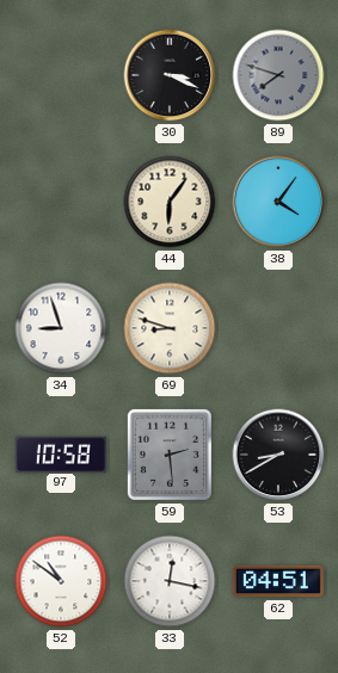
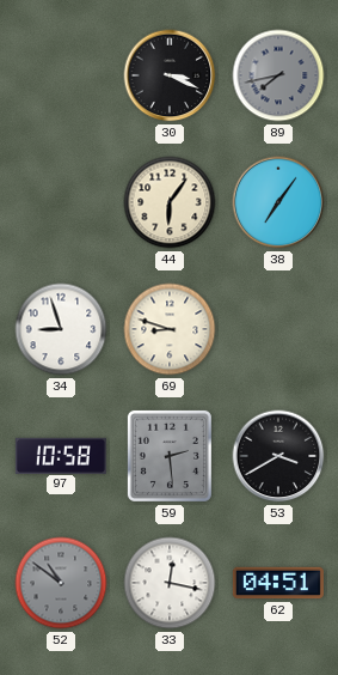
89: 7:48 -> 7:43 (278, 75)
38: 4:06 -> 7:06 (278, 202)
53: 8:40 -> 3:40 (278, 456)
52 dial: white -> grey (61, 583)
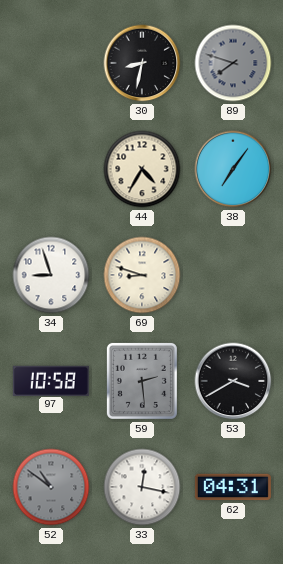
30: 3:19 -> 8:32 (142, 63)
89: 7:43 -> 7:48 (233, 63)
44: 6:06 -> 4:35 (142, 169)
62: 04:51 -> 04:31 (233, 487)
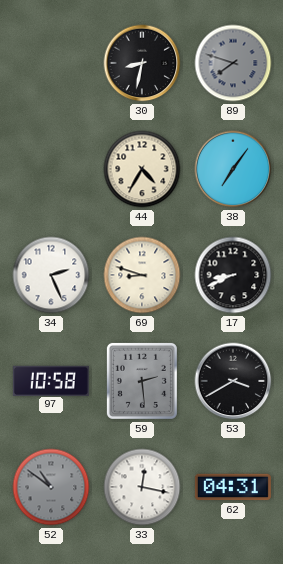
34: 8:57 -> 2:26 (51, 275)
17: none -> 8:41 (233, 275)
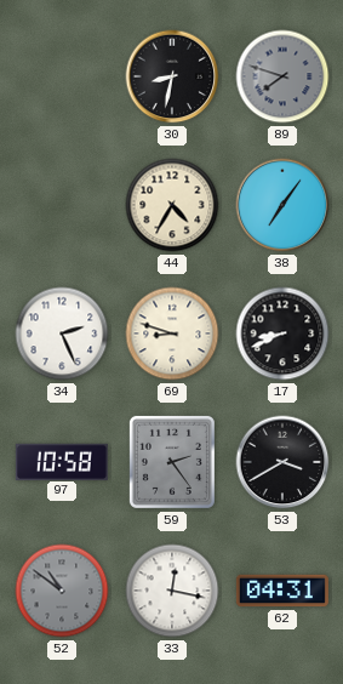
59: 2:29 -> 2:24 (172, 462)
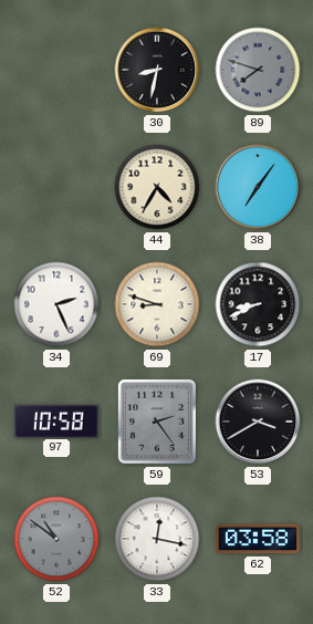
62: 04:31 -> 03:58 (258, 539)
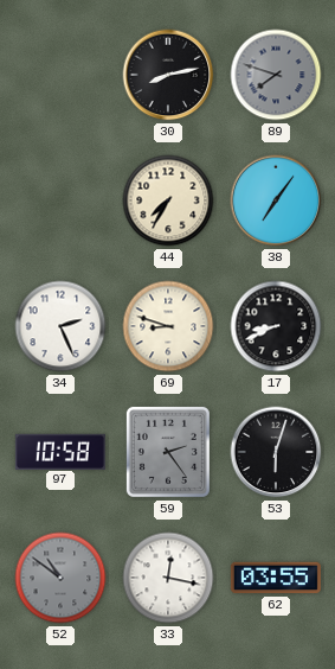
30: 8:32 -> 8:13 (168, 75)
44: 4:35 -> 7:35 (168, 200)
53: 3:40 -> 6:03 (276, 452)
62: 03:58 -> 03:55 (276, 578)
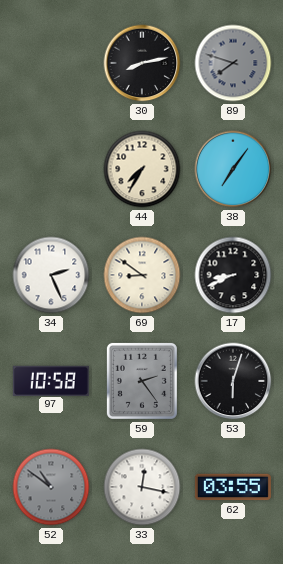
69: 8:48 -> 8:51 (142, 275)
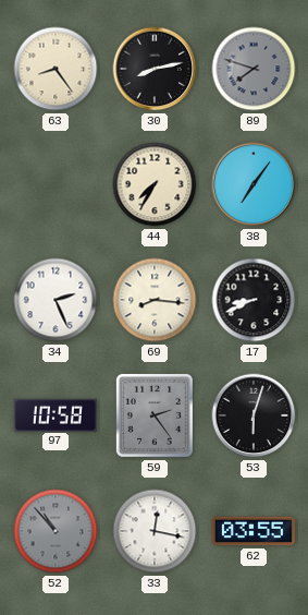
63: none -> 8:24 (56, 69)
69: 8:51 -> 8:16 (155, 300)
52: 10:51 -> 10:53 (56, 531)
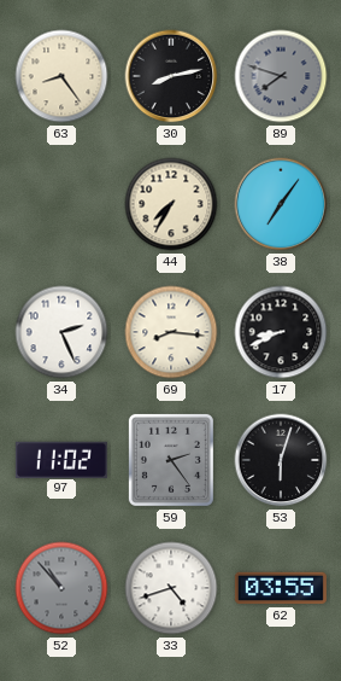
97: 10:58 -> 11:02 (61, 459)
33: 12:17 -> 4:42 (171, 588)
